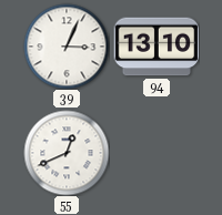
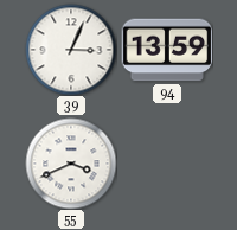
94: 13:10 -> 13:59 (167, 50)
55: 12:41 -> 3:41 (71, 164)
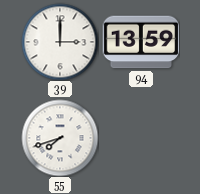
39: 3:04 -> 3:00 (60, 42)
55: 3:41 -> 7:42 (60, 138)
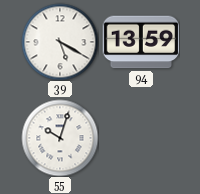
39: 3:00 -> 5:20 (60, 42)
55: 7:42 -> 10:03 (60, 138)
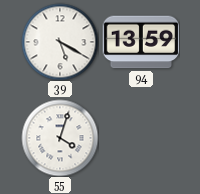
55: 10:03 -> 4:03 (60, 138)
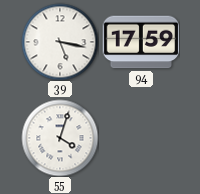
39: 5:20 -> 5:17 (60, 42)
94: 13:59 -> 17:59 (141, 42)
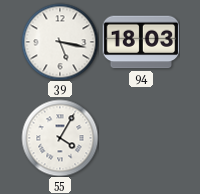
94: 17:59 -> 18:03 (141, 42)
55: 4:03 -> 4:05 (60, 138)
